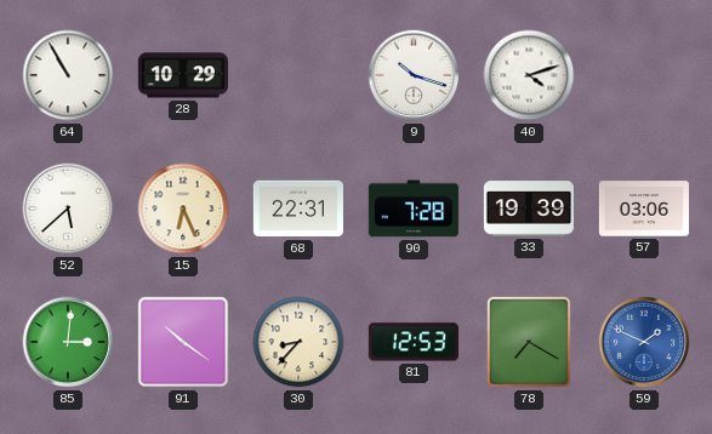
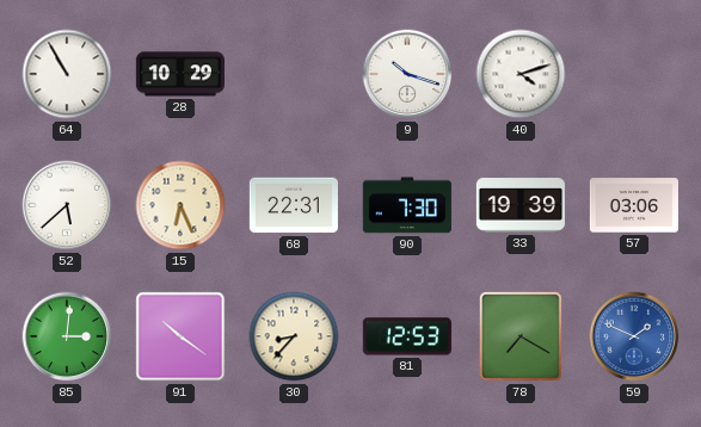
90: 7:28 -> 7:30 (407, 205)
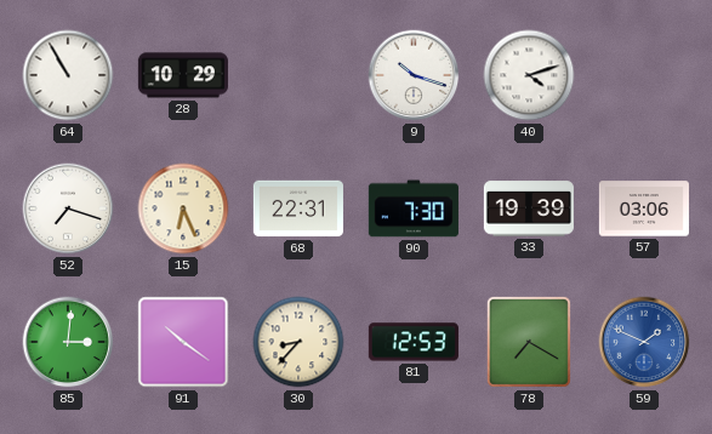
52: 5:38 -> 7:18 (68, 209)
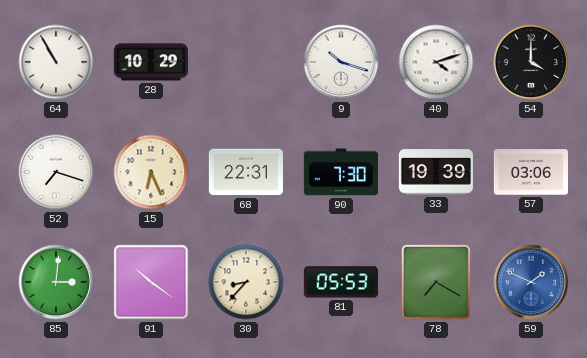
54: none -> 4:00 (531, 62)
81: 12:53 -> 05:53 (341, 282)
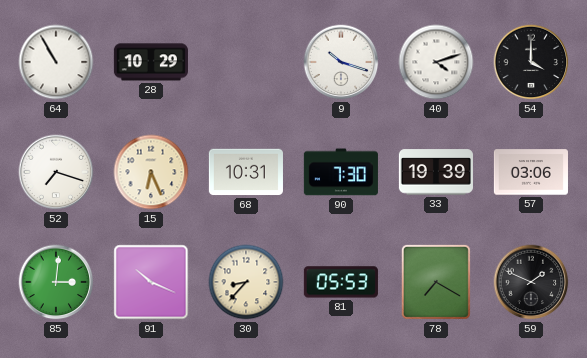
68: 22:31 -> 10:31 (246, 172)
91: 10:21 -> 10:19 (151, 282)
59 dial: blue -> black (531, 282)
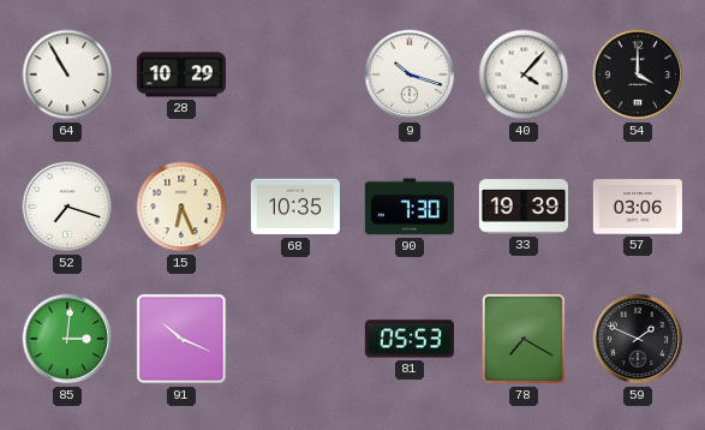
40: 4:12 -> 4:07 (524, 74)
68: 10:31 -> 10:35 (295, 207)
30: 8:37 -> none (246, 282)
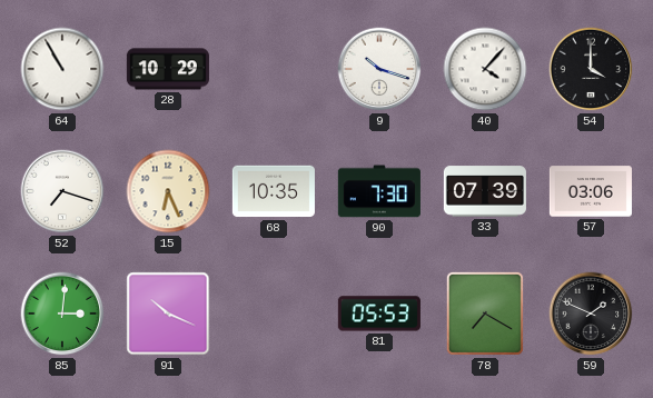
33: 19:39 -> 07:39 (485, 191)
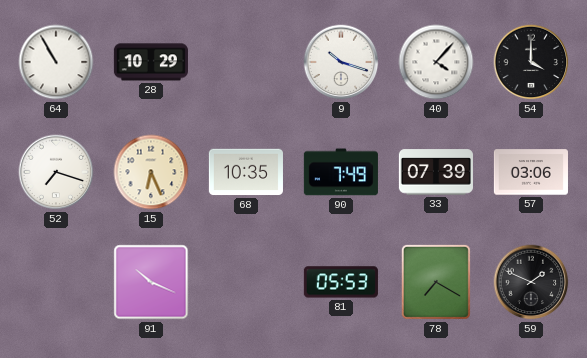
90: 7:30 -> 7:49 (341, 172)
85: 3:01 -> none (62, 314)
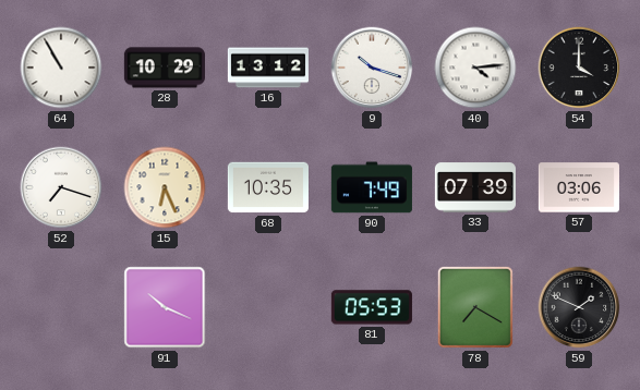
16: none -> 13:12 (268, 68)
40: 4:07 -> 4:14 (475, 68)
